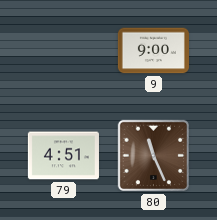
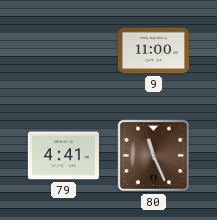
9: 9:00 -> 11:00 (153, 51)
79: 4:51 -> 4:41 (63, 156)
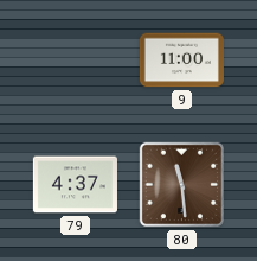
79: 4:41 -> 4:37 (75, 185)
80: 11:26 -> 11:29 (182, 185)
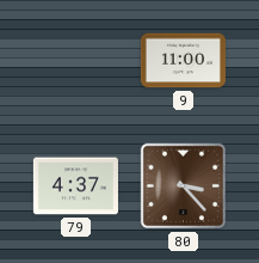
80: 11:29 -> 3:23 (184, 186)
